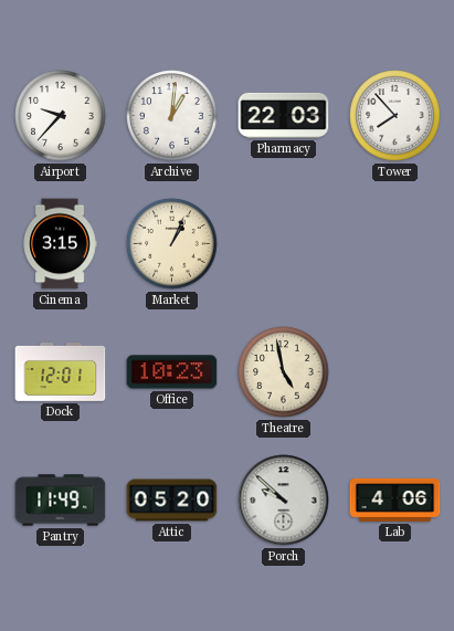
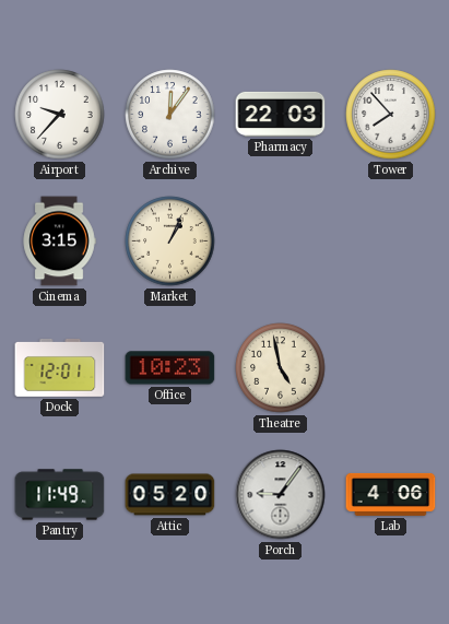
Archive: 1:01 -> 12:06 (170, 115)
Porch: 9:52 -> 9:06 (281, 495)
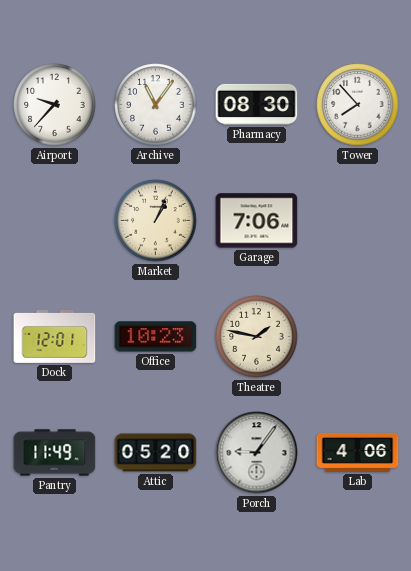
Archive: 12:06 -> 11:06 (156, 105)
Pharmacy: 22:03 -> 08:30 (257, 104)
Cinema: 3:15 -> none (59, 242)
Garage: none -> 7:06 (257, 221)
Theatre: 4:58 -> 1:47 (257, 337)
